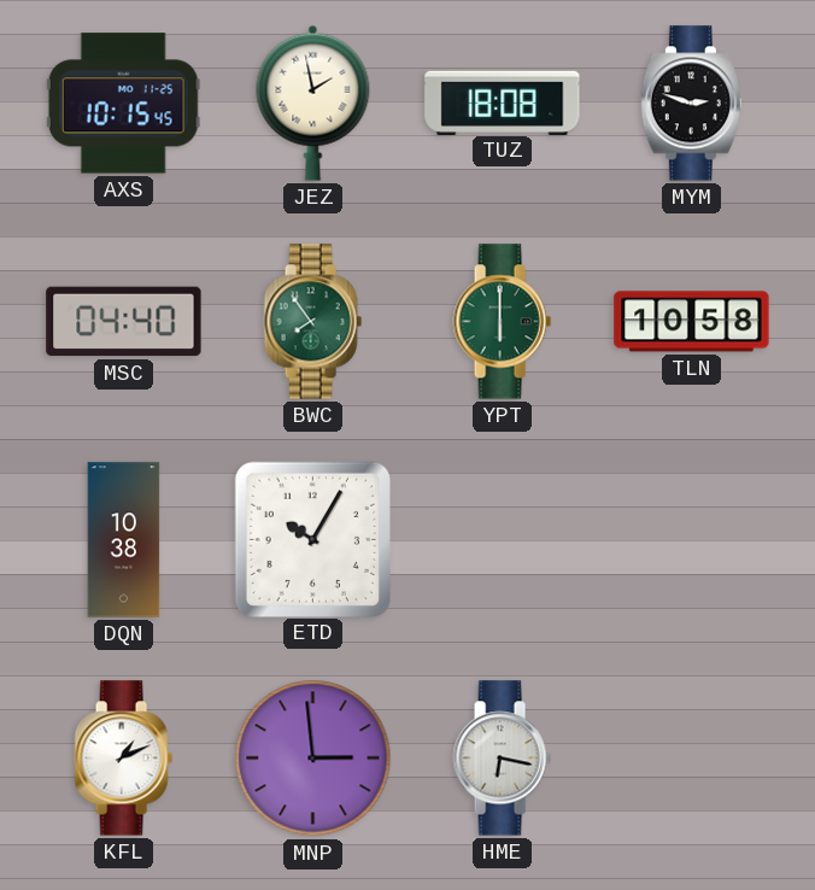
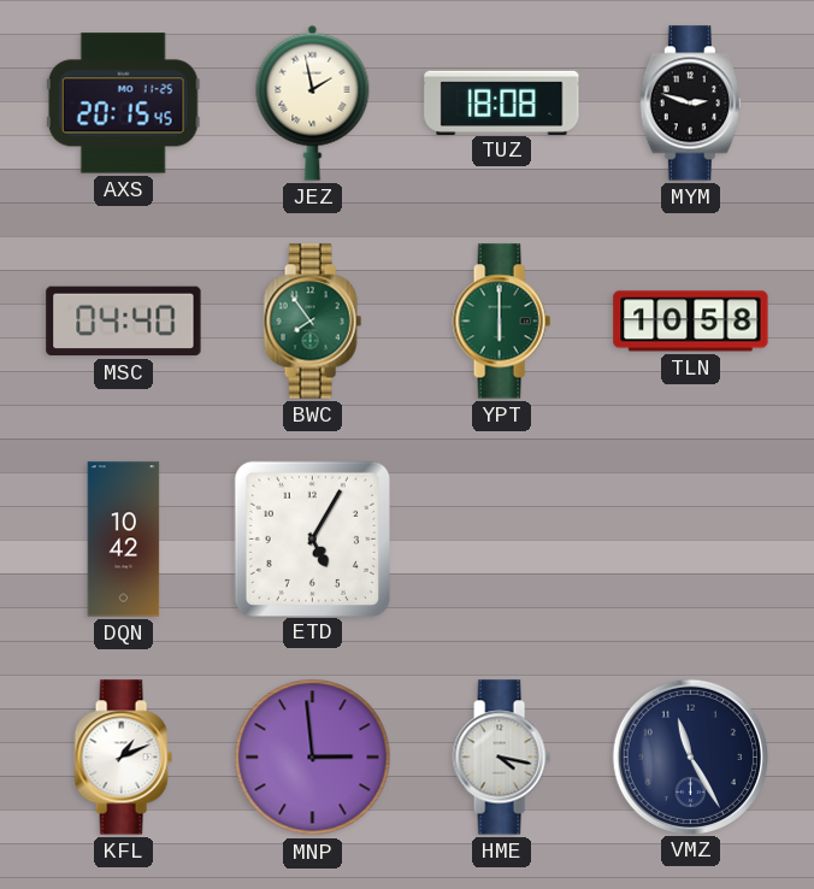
AXS: 10:15 -> 20:15 (123, 104)
DQN: 10:38 -> 10:42 (124, 540)
ETD: 10:05 -> 5:05 (312, 538)
HME: 6:17 -> 4:17 (501, 758)
VMZ: none -> 11:25 (690, 756)
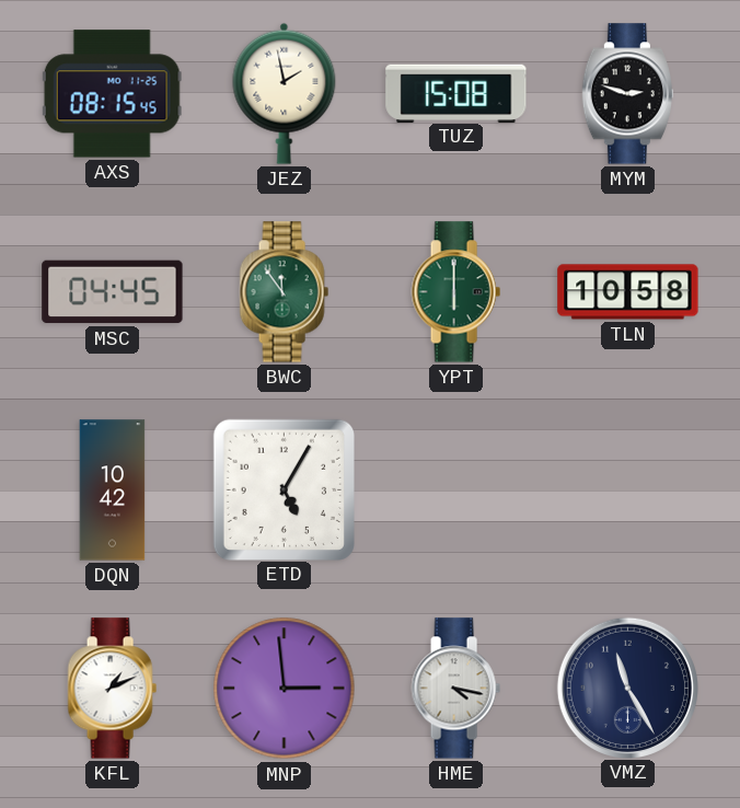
AXS: 20:15 -> 08:15 (112, 94)
TUZ: 18:08 -> 15:08 (456, 93)
MSC: 04:40 -> 04:45 (113, 292)
BWC: 7:54 -> 11:54 (284, 292)
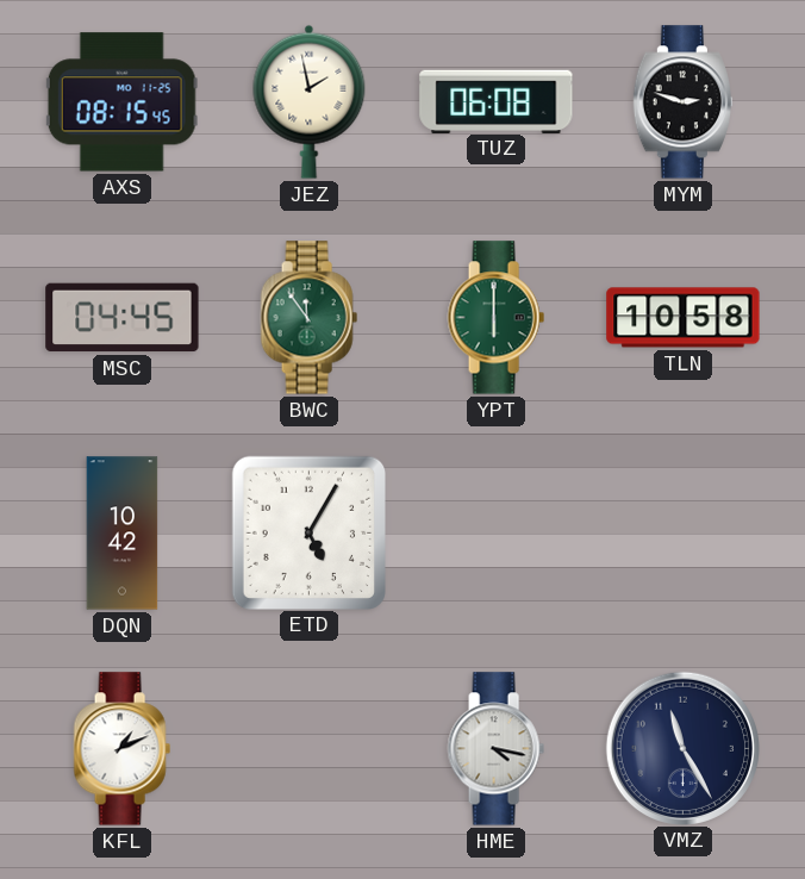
TUZ: 15:08 -> 06:08 (497, 101)
MNP: 2:59 -> none (285, 689)
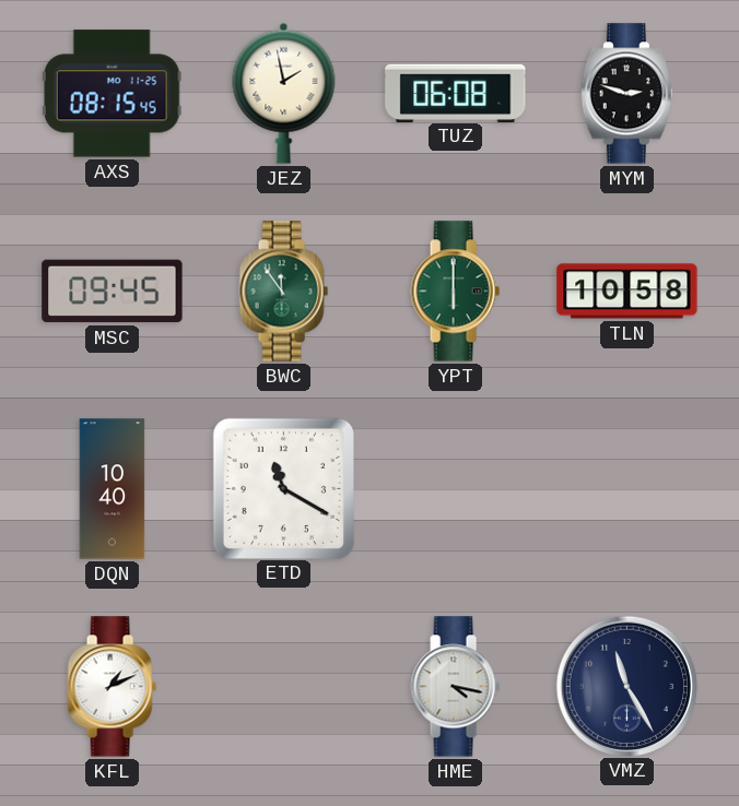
MSC: 04:45 -> 09:45 (113, 292)
DQN: 10:42 -> 10:40 (113, 489)
ETD: 5:05 -> 11:20 (283, 488)
